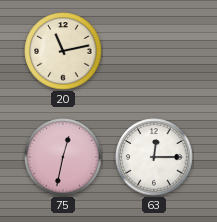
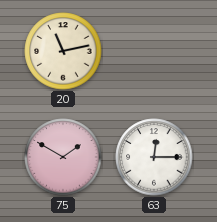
75: 12:32 -> 1:50 (63, 157)
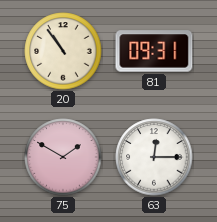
20: 11:13 -> 10:54 (63, 51)
81: none -> 09:31 (154, 51)
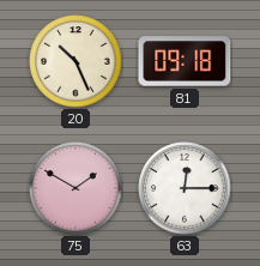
20: 10:54 -> 10:26 (75, 61)
81: 09:31 -> 09:18 (185, 61)
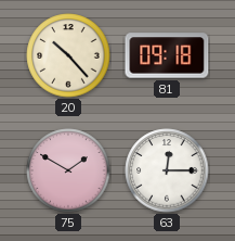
20: 10:26 -> 10:23 (68, 55)
